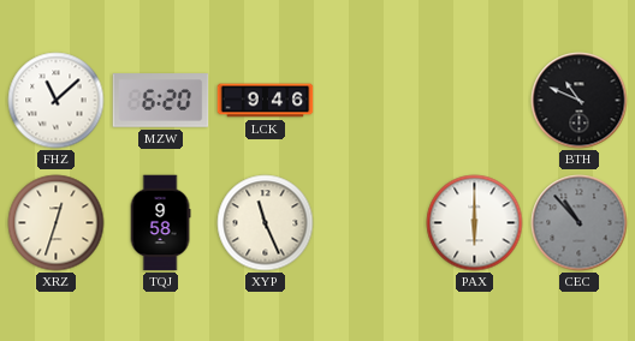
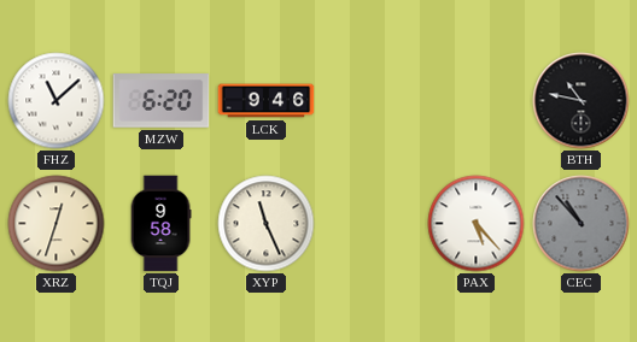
BTH: 10:49 -> 10:47 (582, 101)
PAX: 6:00 -> 5:23 (477, 224)
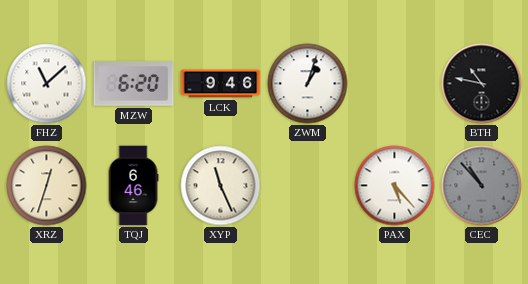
ZWM: none -> 1:03 (308, 84)
TQJ: 9:58 -> 6:46 (133, 186)
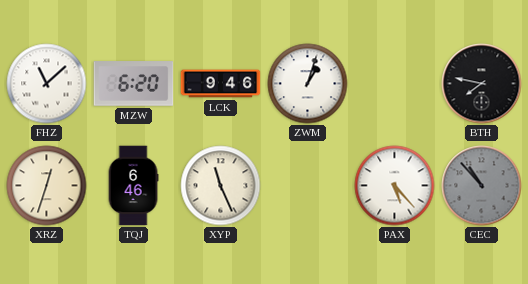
BTH: 10:47 -> 7:47 (482, 84)
